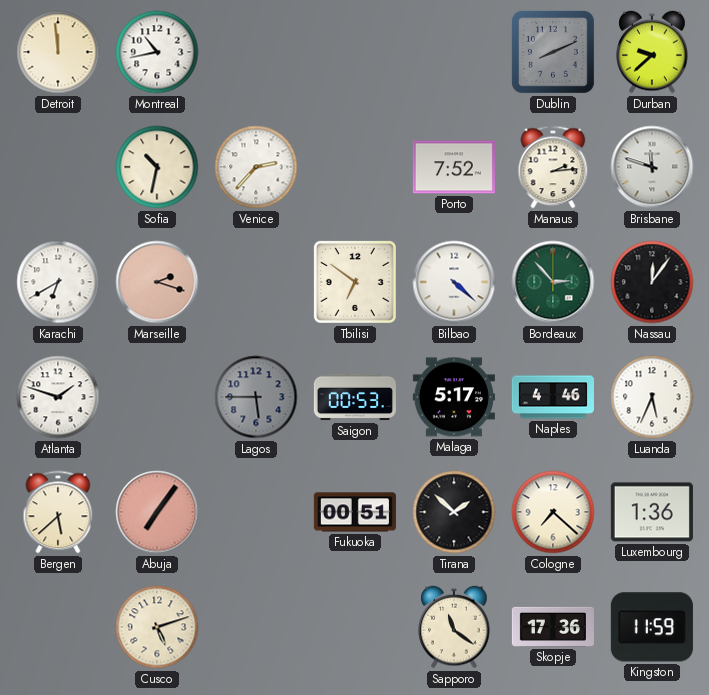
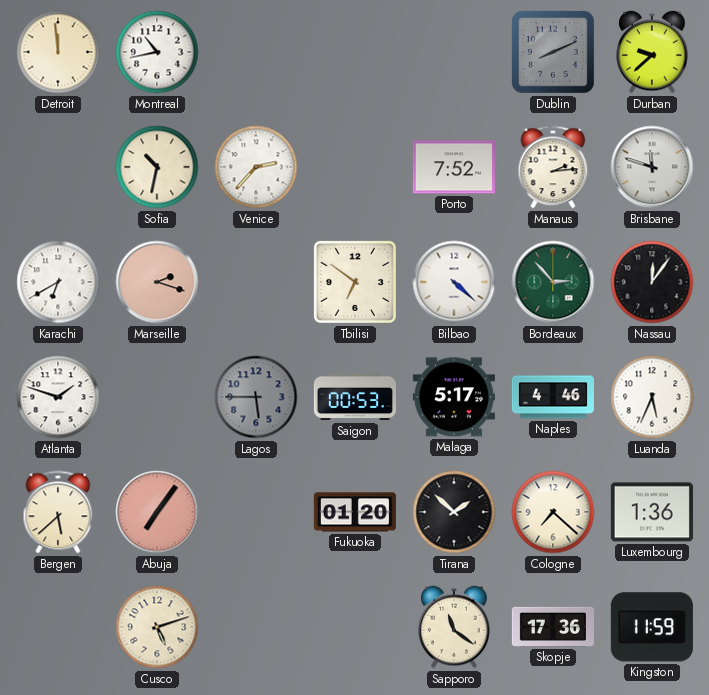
Fukuoka: 00:51 -> 01:20 (355, 512)
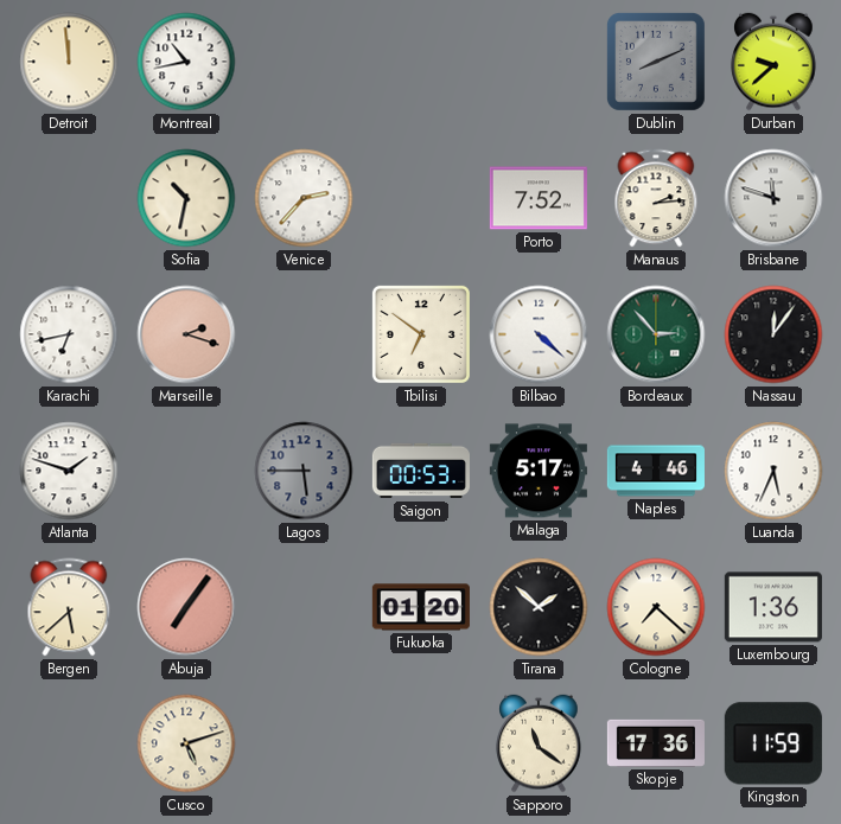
Karachi: 6:40 -> 6:43 (69, 334)
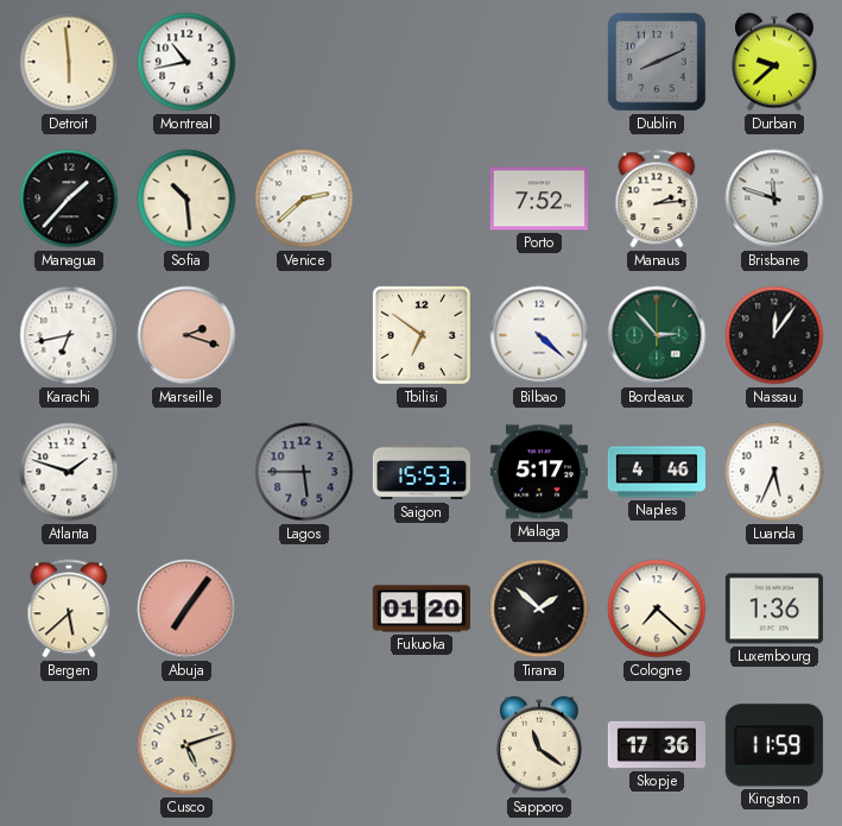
Detroit: 11:59 -> 5:59 (69, 62)
Managua: none -> 1:37 (69, 198)
Sofia: 10:32 -> 10:29 (186, 198)
Venice: 2:37 -> 2:38 (304, 198)
Saigon: 00:53 -> 15:53 (422, 472)
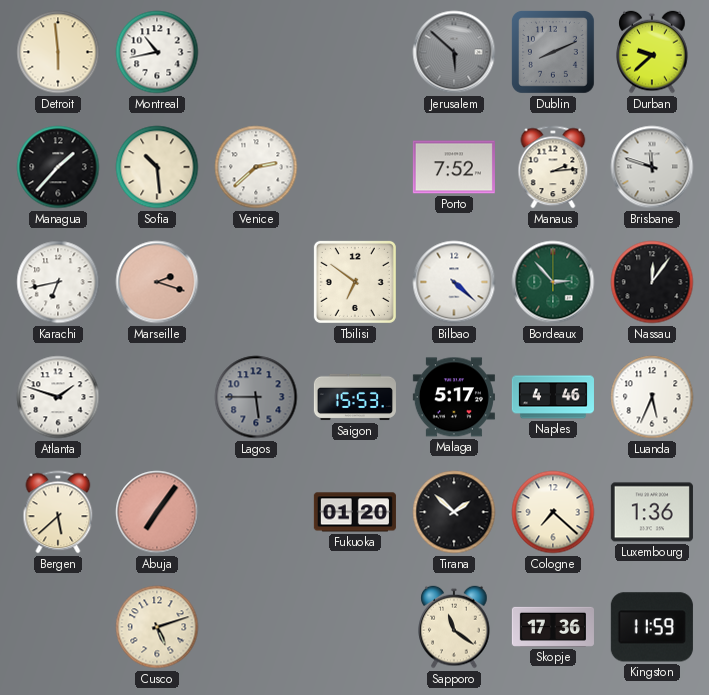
Jerusalem: none -> 5:52 (454, 52)
